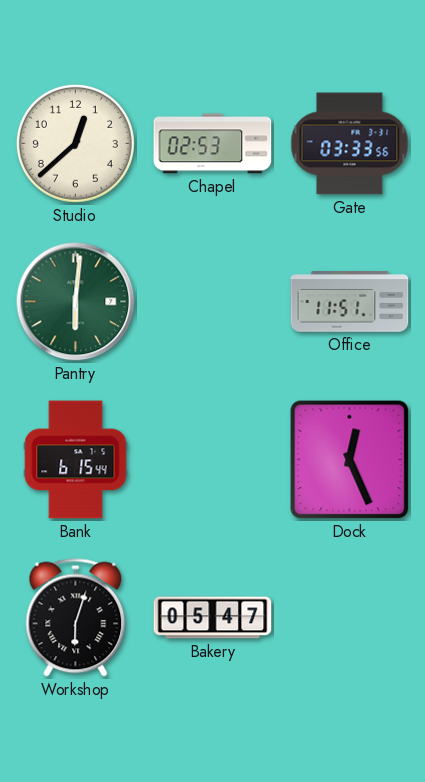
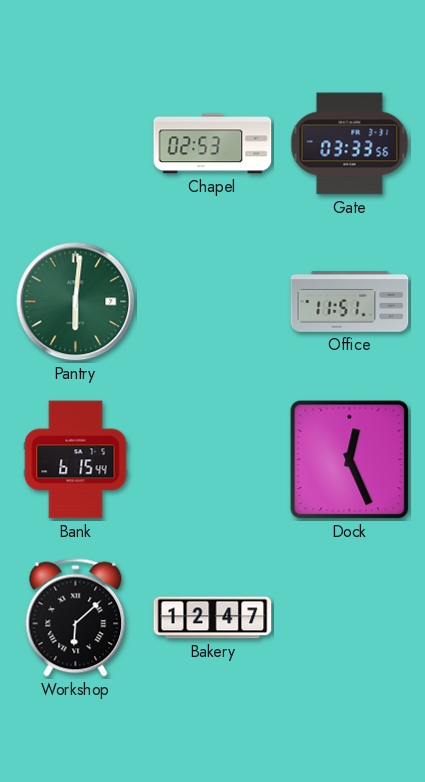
Studio: 12:38 -> none (75, 143)
Workshop: 6:03 -> 6:08 (76, 618)
Bakery: 05:47 -> 12:47 (213, 618)
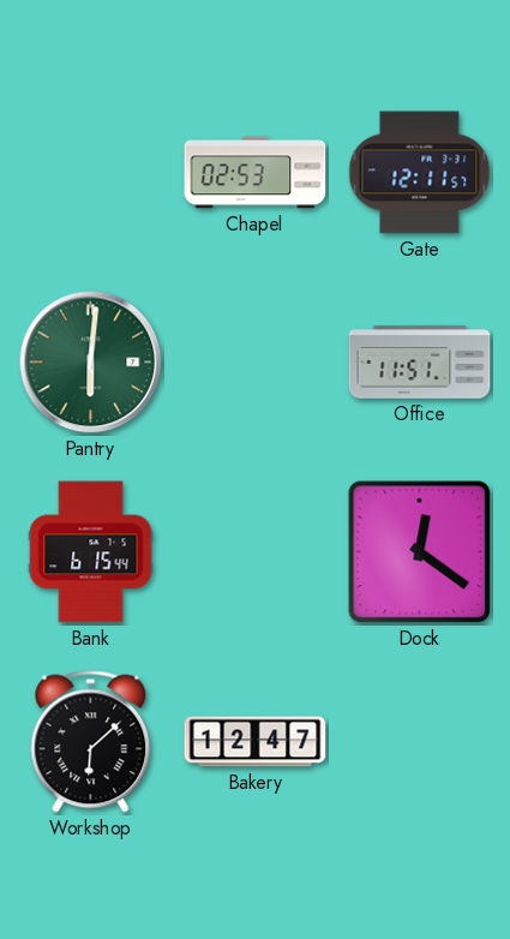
Gate: 03:33 -> 12:11 (420, 173)
Dock: 12:26 -> 12:21 (420, 552)
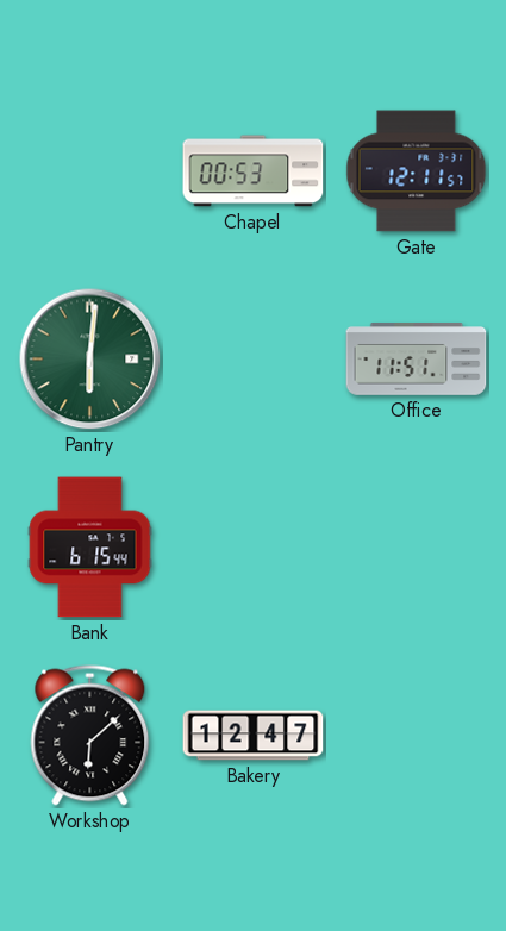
Chapel: 02:53 -> 00:53 (254, 171)
Dock: 12:21 -> none (420, 552)
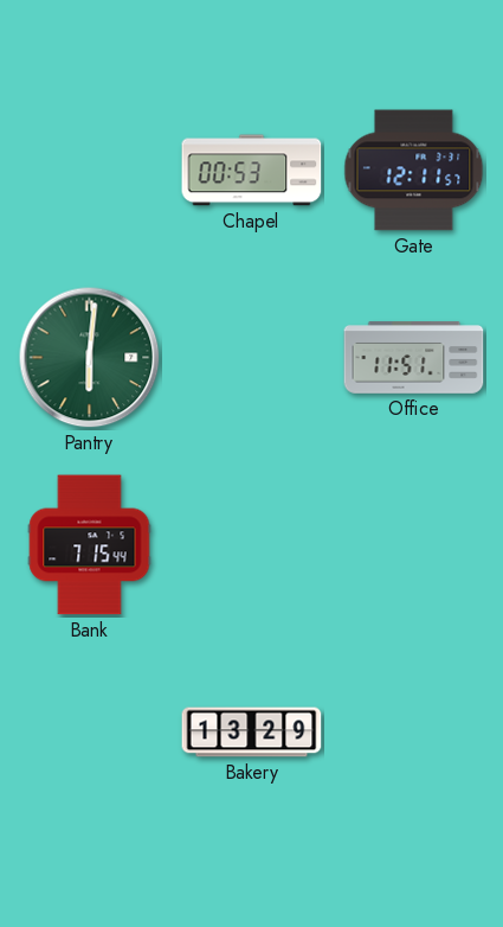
Bank: 6:15 -> 7:15 (90, 545)
Workshop: 6:08 -> none (90, 736)
Bakery: 12:47 -> 13:29 (252, 733)
